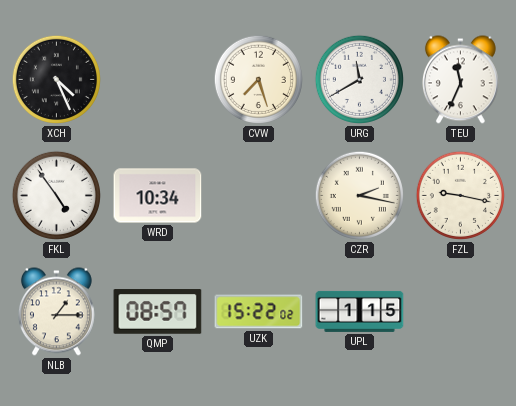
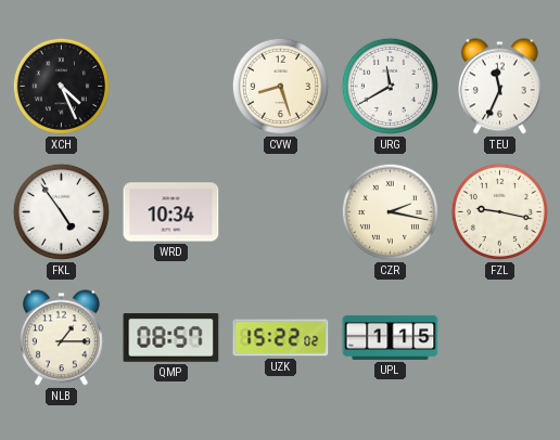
CVW: 7:27 -> 8:27 (280, 86)
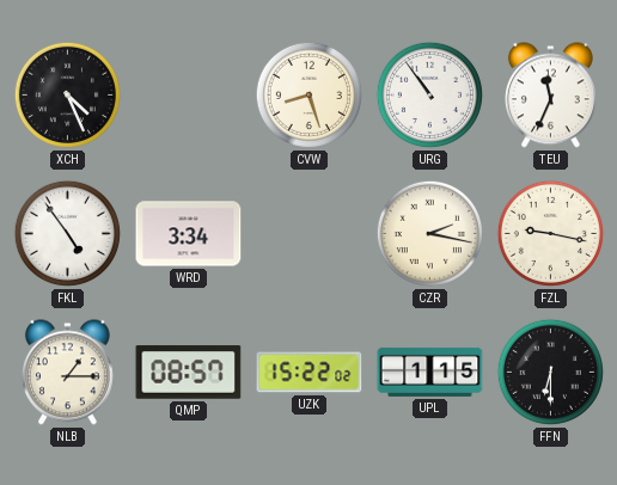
URG: 11:40 -> 10:54 (429, 94)
WRD: 10:34 -> 3:34 (189, 234)
FFN: none -> 6:30 (550, 372)
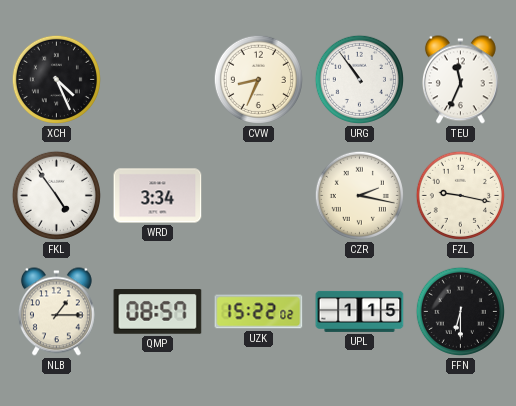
CVW: 8:27 -> 8:34 (258, 79)
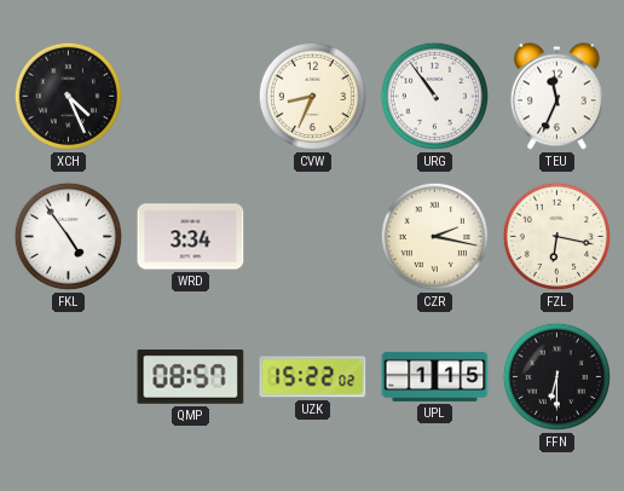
FZL: 9:17 -> 6:17 (556, 236)
NLB: 1:15 -> none (56, 312)
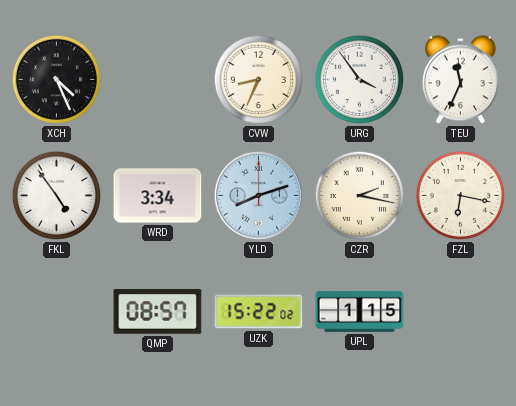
URG: 10:54 -> 3:54 (359, 79)
YLD: none -> 8:12 (258, 195)
FFN: 6:30 -> none (556, 376)
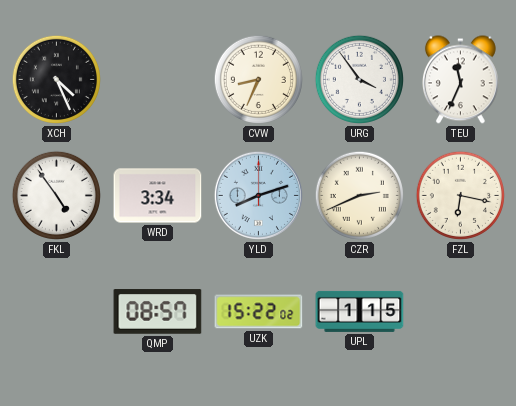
CZR: 2:17 -> 2:41 (359, 195)
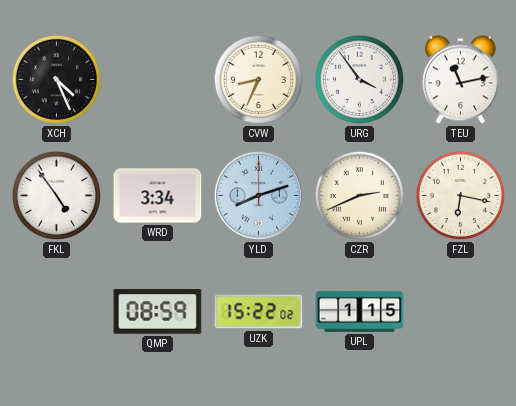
TEU: 11:34 -> 11:13 (460, 80)
QMP: 08:57 -> 08:59 (158, 312)
